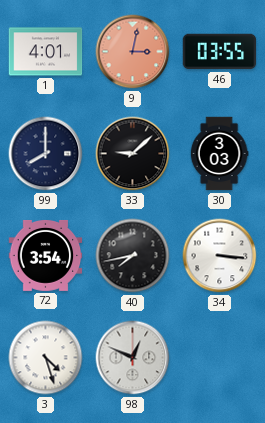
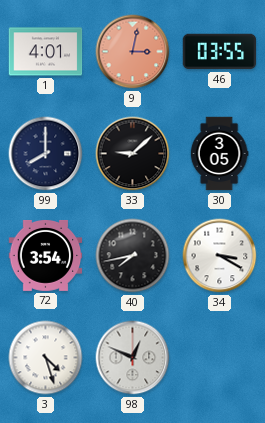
30: 3:03 -> 3:05 (219, 154)
34: 3:16 -> 3:20 (220, 256)
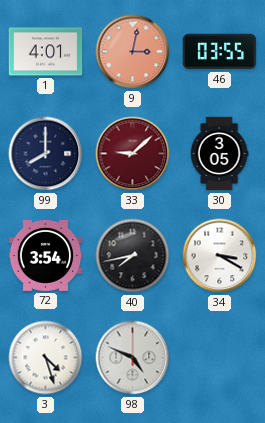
33 dial: black -> burgundy (133, 154)
98: 12:49 -> 4:49 (133, 358)
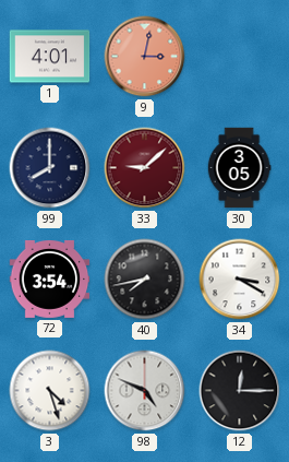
46: 03:55 -> none (220, 52)
12: none -> 12:15 (240, 391)
